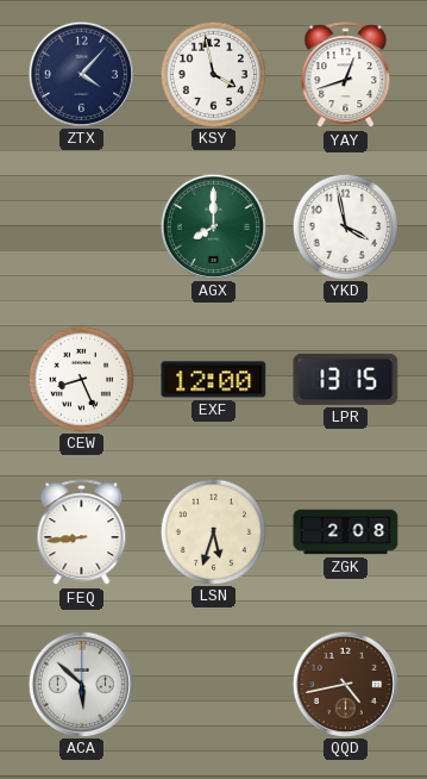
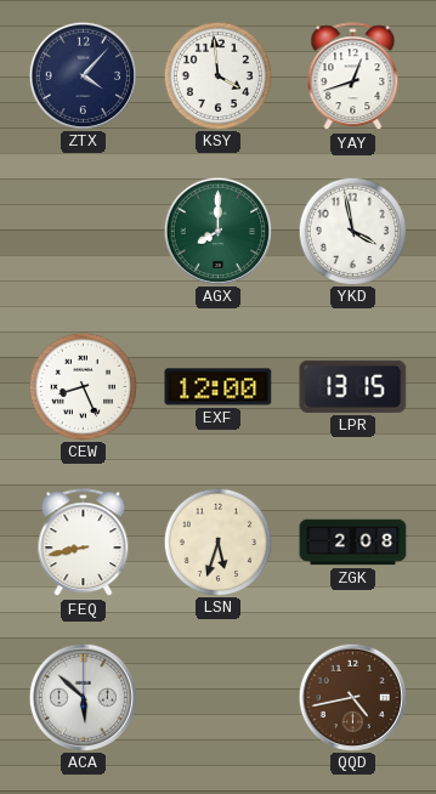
KSY: 3:58 -> 3:59 (217, 75)
FEQ: 8:44 -> 8:43 (84, 543)
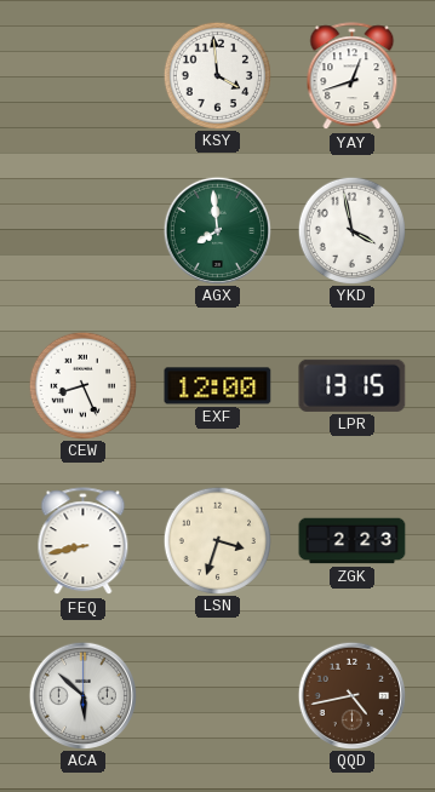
ZTX: 4:07 -> none (83, 75)
AGX: 8:00 -> 7:59 (217, 230)
LSN: 5:33 -> 3:33 (217, 540)
ZGK: 2:08 -> 2:23 (353, 541)
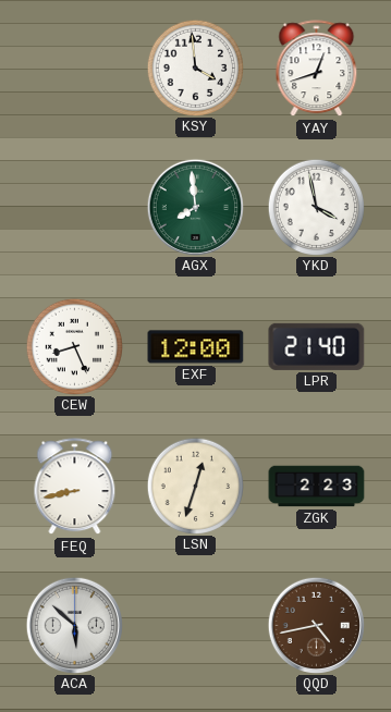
LPR: 13:15 -> 21:40 (317, 346)
LSN: 3:33 -> 12:33 (195, 486)
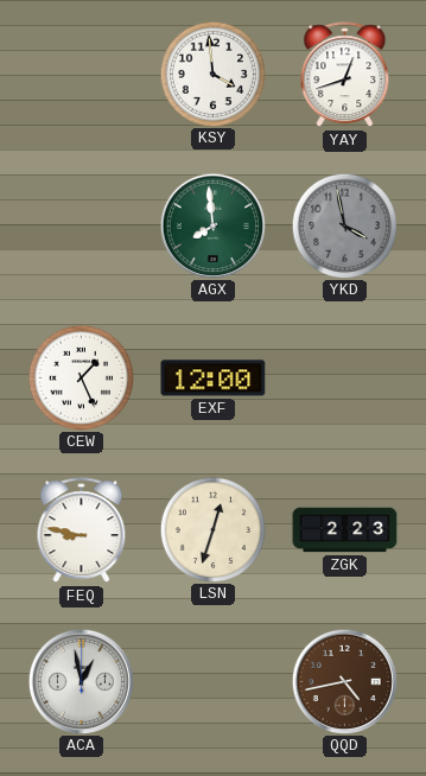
YKD dial: white -> grey (344, 225)
CEW: 8:26 -> 1:26 (81, 377)
LPR: 21:40 -> none (317, 346)
FEQ: 8:43 -> 8:47 (82, 530)
ACA: 5:52 -> 12:58 (81, 681)
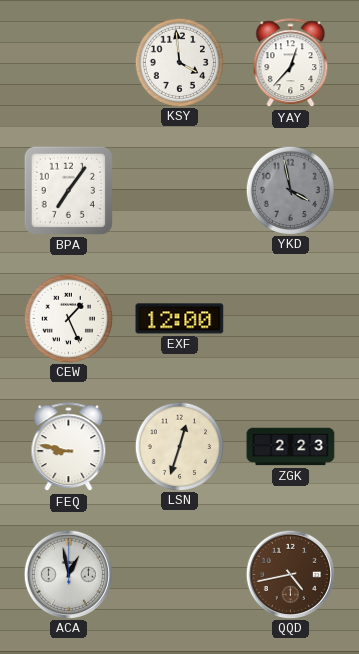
YAY: 12:42 -> 12:37 (291, 63)
BPA: none -> 7:06 (68, 190)
AGX: 7:59 -> none (212, 225)
